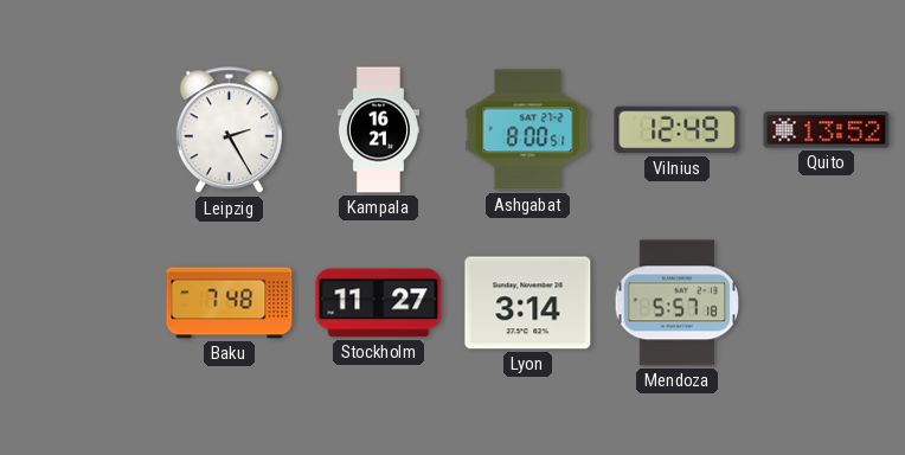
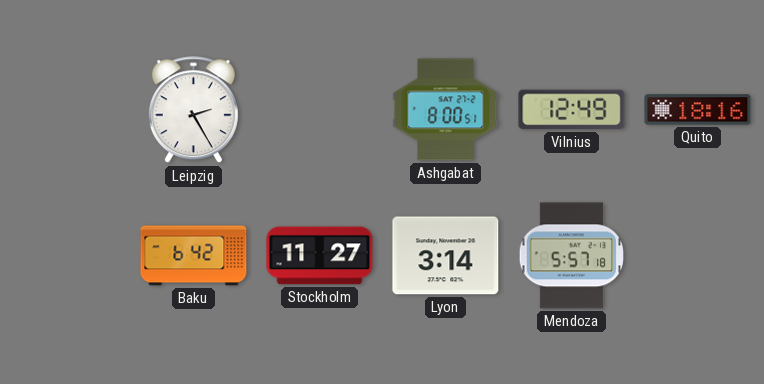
Kampala: 16:21 -> none (378, 130)
Quito: 13:52 -> 18:16 (698, 110)
Baku: 7:48 -> 6:42 (194, 256)
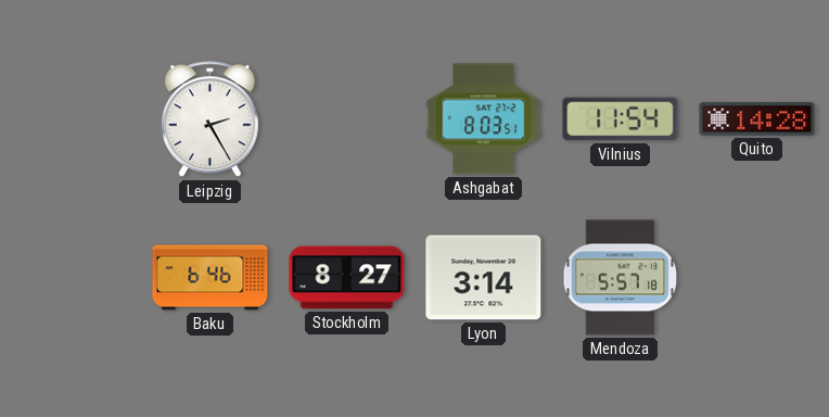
Ashgabat: 8:00 -> 8:03 (484, 119)
Vilnius: 12:49 -> 11:54 (621, 119)
Quito: 18:16 -> 14:28 (757, 119)
Baku: 6:42 -> 6:46 (211, 278)
Stockholm: 11:27 -> 8:27 (347, 278)
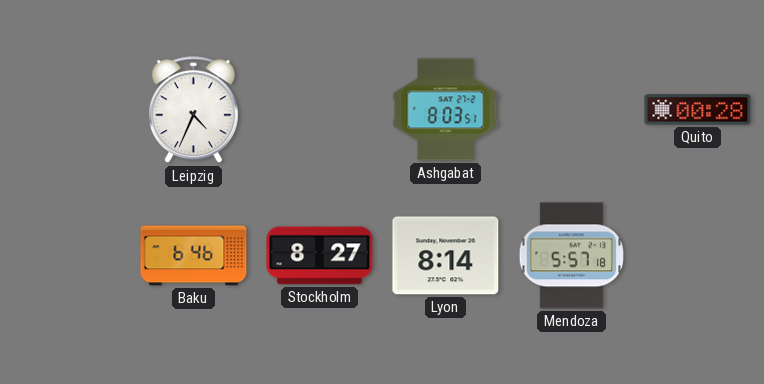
Leipzig: 2:25 -> 4:34 (193, 110)
Vilnius: 11:54 -> none (621, 119)
Quito: 14:28 -> 00:28 (698, 110)
Lyon: 3:14 -> 8:14 (446, 256)
